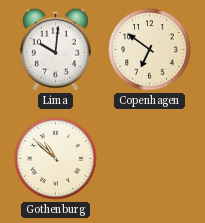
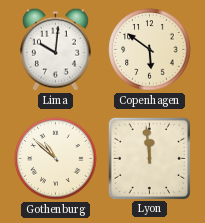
Copenhagen: 6:51 -> 5:51 (150, 50)
Lyon: none -> 11:59 (149, 158)
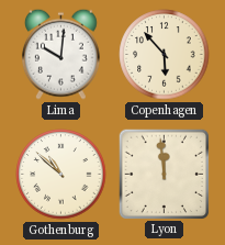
Copenhagen: 5:51 -> 5:53 (165, 55)
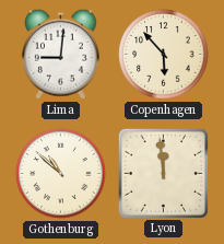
Lima: 10:01 -> 9:01 (60, 54)
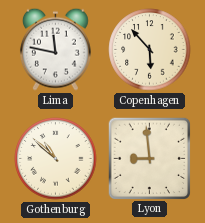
Lima: 9:01 -> 11:47 (55, 49)
Lyon: 11:59 -> 8:59 (149, 158)
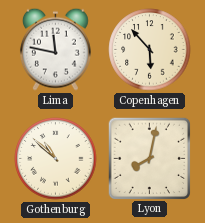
Lyon: 8:59 -> 8:02 (149, 158)
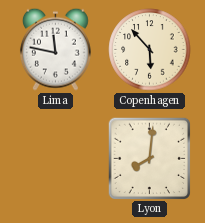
Gothenburg: 10:52 -> none (56, 159)
Lyon: 8:02 -> 8:01 (149, 158)
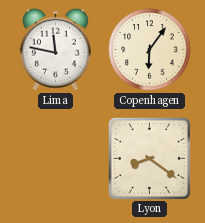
Copenhagen: 5:53 -> 6:06 (150, 50)
Lyon: 8:01 -> 8:21 (149, 158)
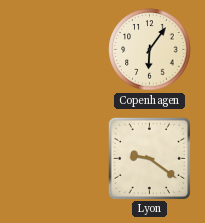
Lima: 11:47 -> none (55, 49)
Lyon: 8:21 -> 9:21 (149, 158)
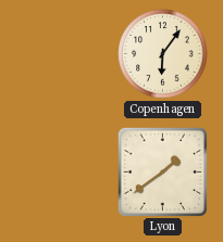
Lyon: 9:21 -> 1:39 (162, 171)
